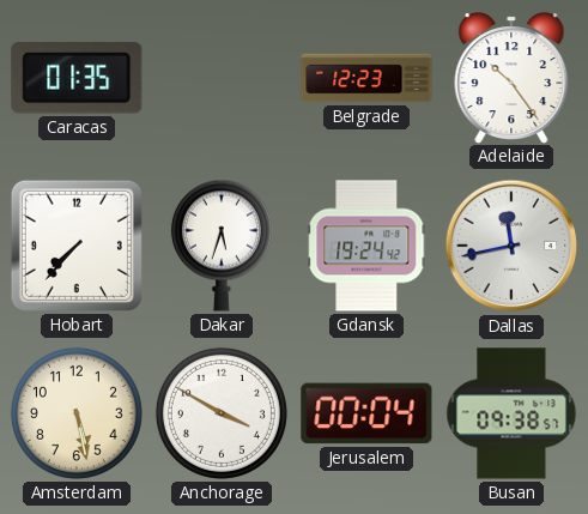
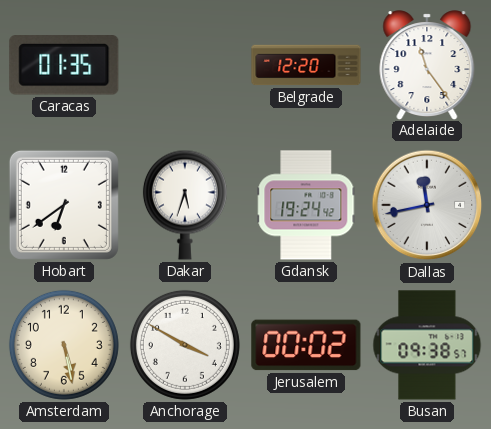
Belgrade: 12:23 -> 12:20 (306, 65)
Adelaide: 10:24 -> 11:24 (427, 65)
Hobart: 7:37 -> 6:39 (64, 205)
Jerusalem: 00:04 -> 00:02 (306, 345)
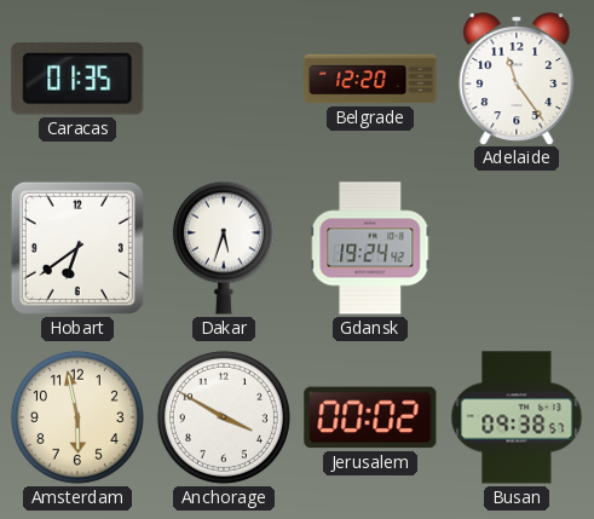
Dallas: 11:43 -> none (427, 205)
Amsterdam: 5:28 -> 5:58 (77, 417)
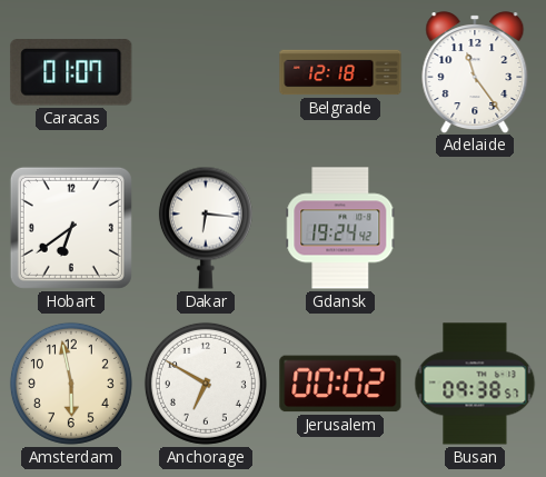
Caracas: 01:35 -> 01:07 (71, 73)
Belgrade: 12:20 -> 12:18 (340, 72)
Dakar: 5:33 -> 6:16 (206, 228)
Anchorage: 3:50 -> 6:50 (206, 384)
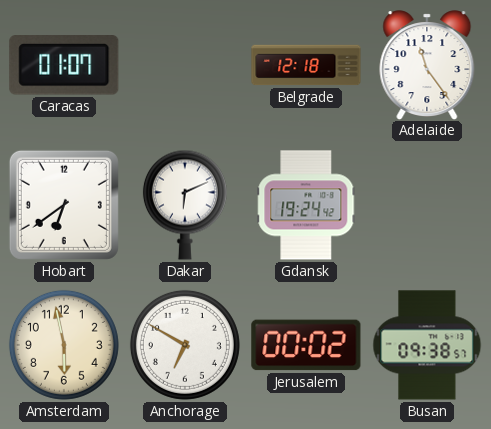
Dakar: 6:16 -> 6:11 (185, 205)
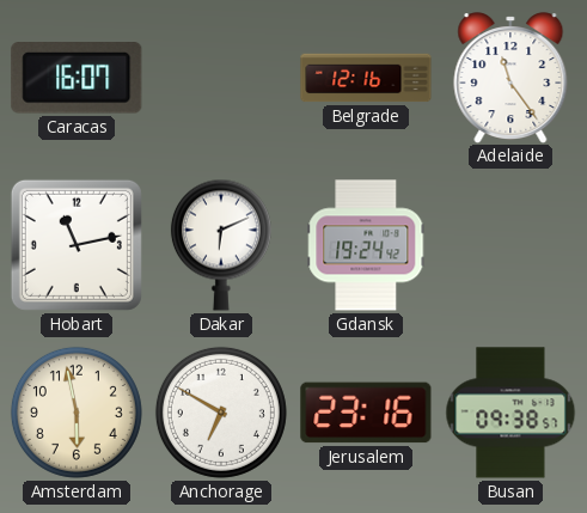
Caracas: 01:07 -> 16:07 (77, 79)
Belgrade: 12:18 -> 12:16 (366, 78)
Hobart: 6:39 -> 11:13 (77, 245)
Jerusalem: 00:02 -> 23:16 (366, 413)
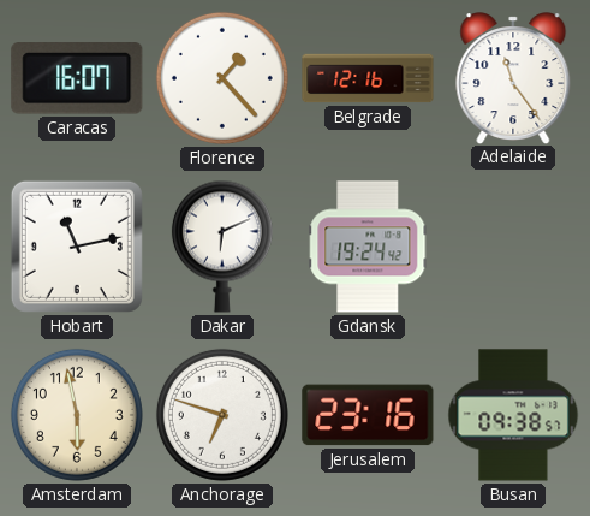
Florence: none -> 1:23 (222, 78)
Anchorage: 6:50 -> 6:48 (222, 415)
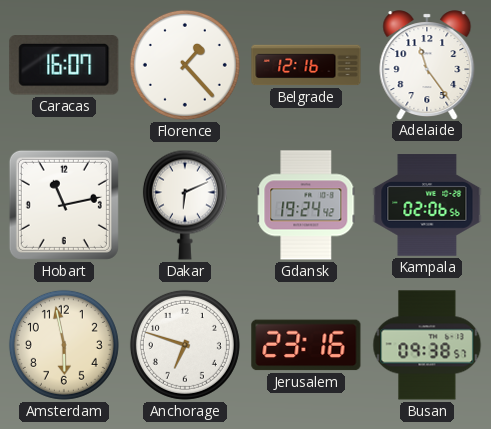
Kampala: none -> 02:06 (427, 205)
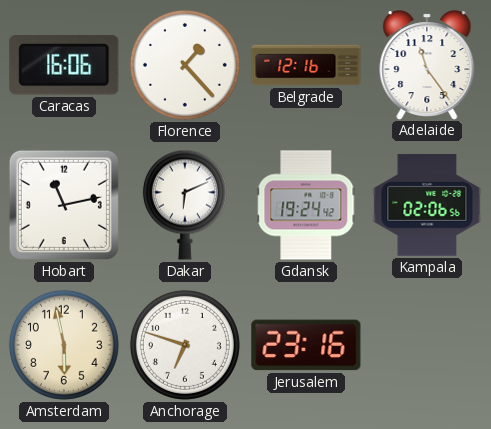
Caracas: 16:07 -> 16:06 (64, 66)
Busan: 09:38 -> none (427, 345)
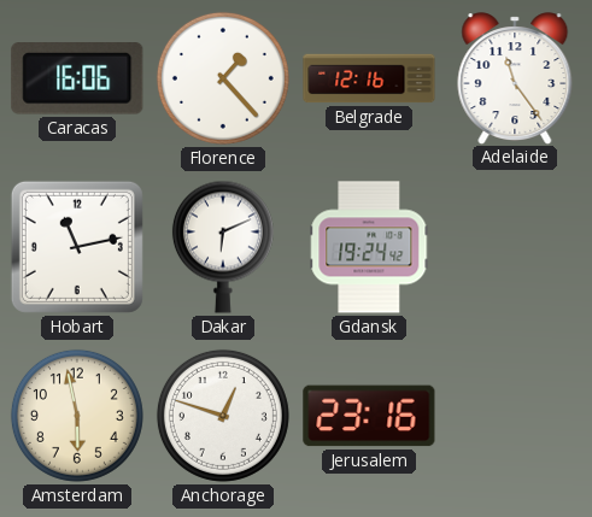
Kampala: 02:06 -> none (427, 205)
Anchorage: 6:48 -> 12:48 (223, 416)
